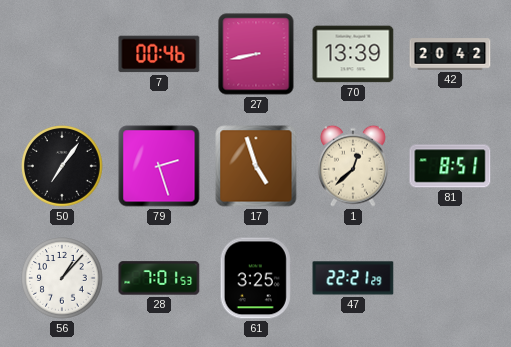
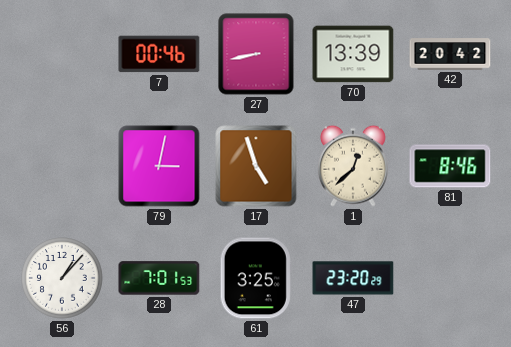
50: 7:06 -> none (63, 167)
79: 2:27 -> 3:02 (159, 166)
81: 8:51 -> 8:46 (450, 166)
47: 22:21 -> 23:20 (353, 278)
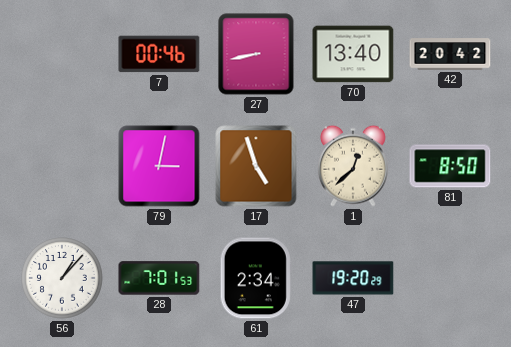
70: 13:39 -> 13:40 (353, 54)
81: 8:46 -> 8:50 (450, 166)
61: 3:25 -> 2:34 (256, 278)
47: 23:20 -> 19:20 (353, 278)
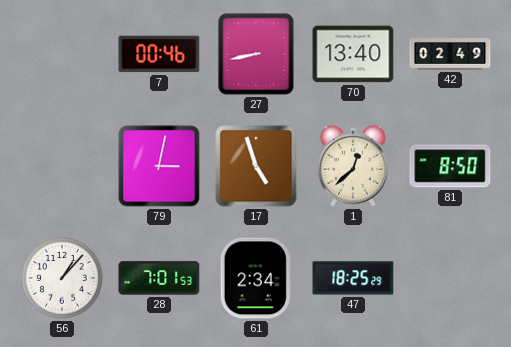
42: 20:42 -> 02:49 (450, 54)
47: 19:20 -> 18:25 (353, 278)
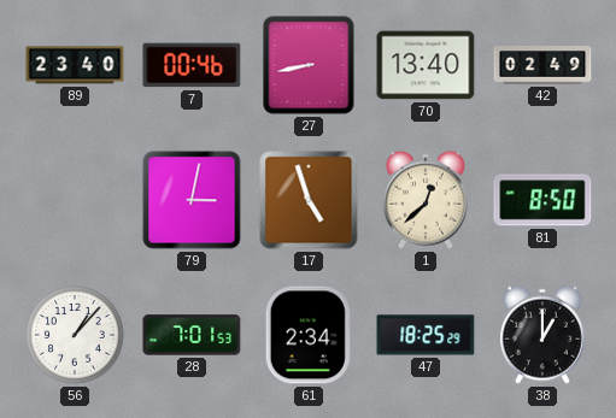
89: none -> 23:40 (75, 65)
38: none -> 1:00 (542, 335)
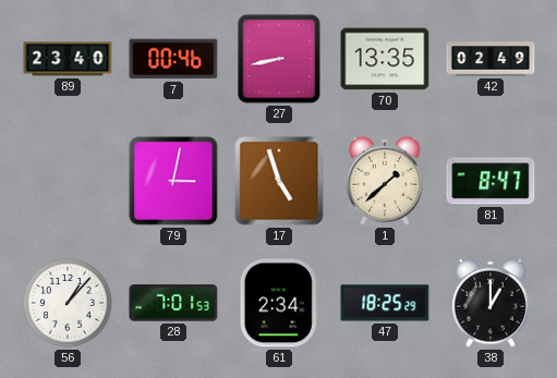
70: 13:40 -> 13:35 (385, 59)
1: 12:38 -> 1:38 (385, 181)
81: 8:50 -> 8:47 (491, 181)
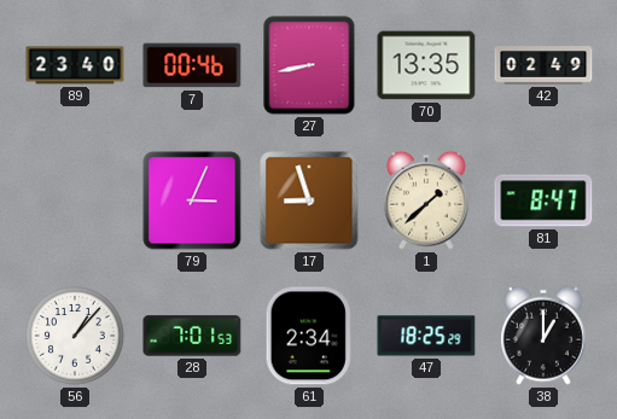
79: 3:02 -> 3:04 (192, 200)
17: 4:57 -> 8:57 (309, 200)
